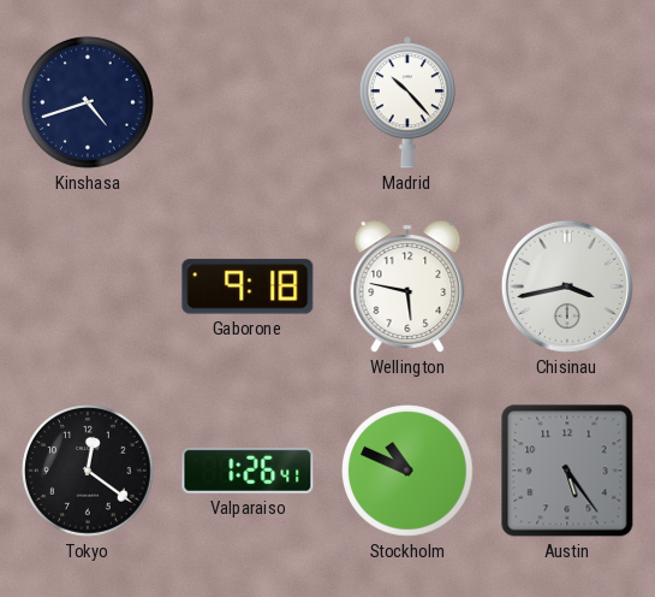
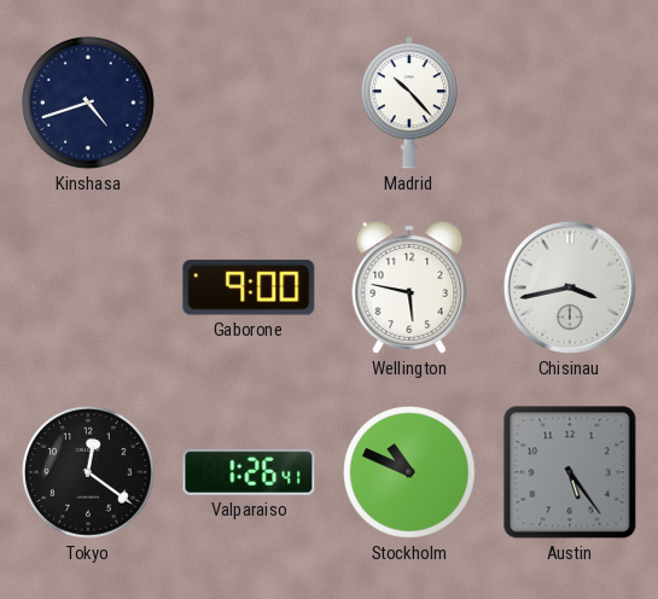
Gaborone: 9:18 -> 9:00 (249, 287)
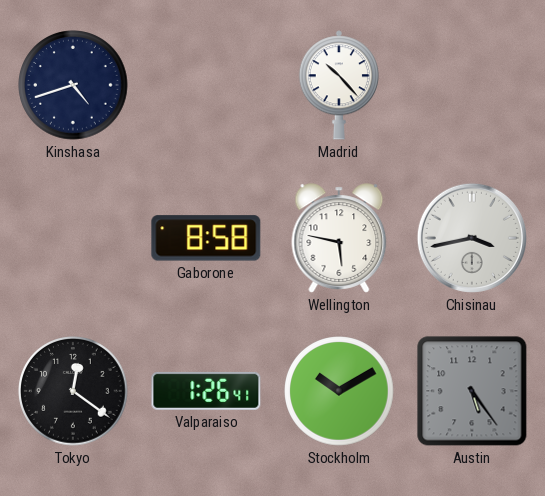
Gaborone: 9:00 -> 8:58 (206, 238)
Stockholm: 10:49 -> 10:10 (339, 391)
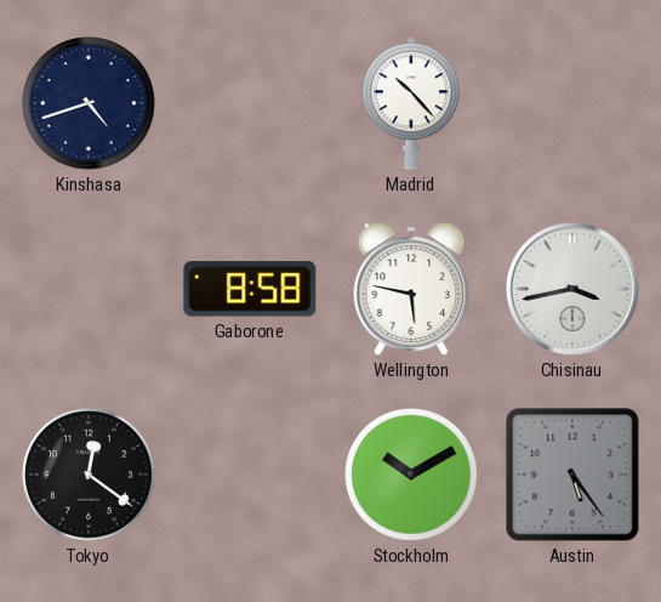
Valparaiso: 1:26 -> none (206, 391)
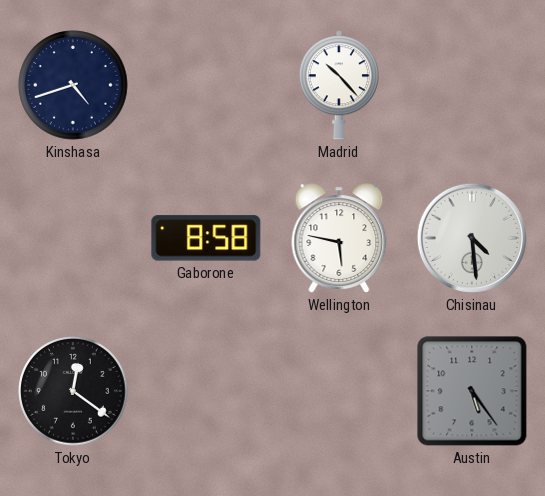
Chisinau: 3:43 -> 4:29 (472, 238)
Stockholm: 10:10 -> none (411, 475)
